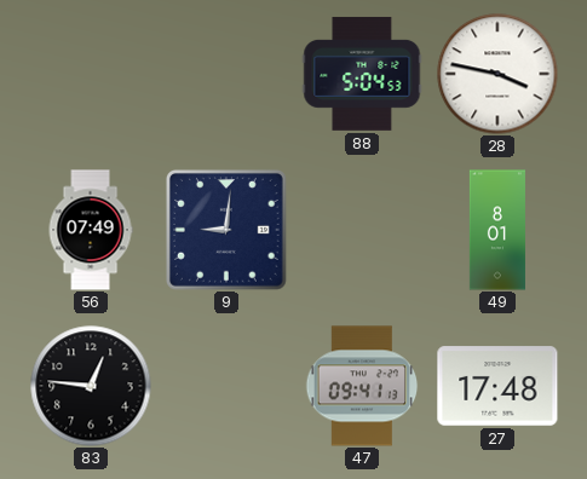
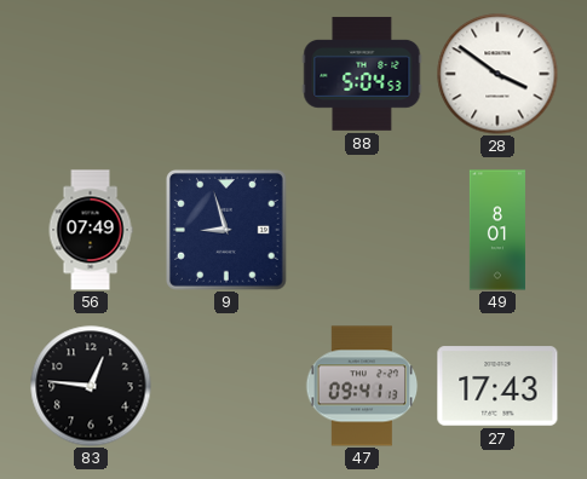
28: 3:47 -> 3:51 (497, 74)
9: 9:01 -> 8:57 (226, 230)
27: 17:48 -> 17:43 (497, 386)
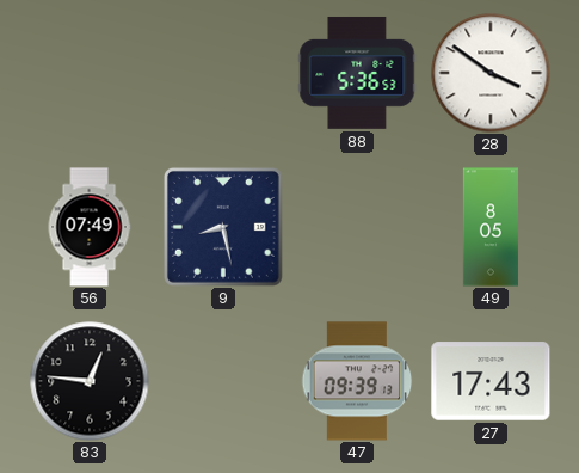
88: 5:04 -> 5:36 (357, 73)
9: 8:57 -> 8:28 (223, 227)
49: 8:01 -> 8:05 (491, 227)
47: 09:41 -> 09:39 (357, 381)
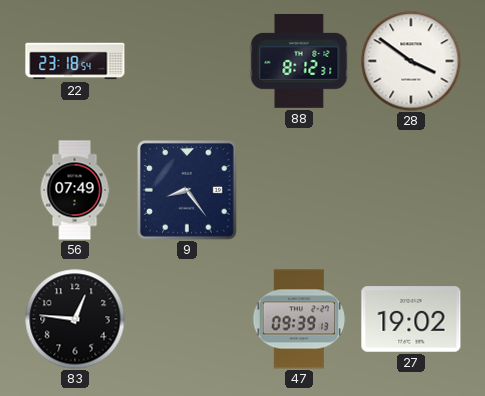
22: none -> 23:18 (75, 61)
88: 5:36 -> 8:12 (299, 61)
9: 8:28 -> 8:24 (187, 190)
49: 8:05 -> none (491, 227)
27: 17:43 -> 19:02 (411, 319)
